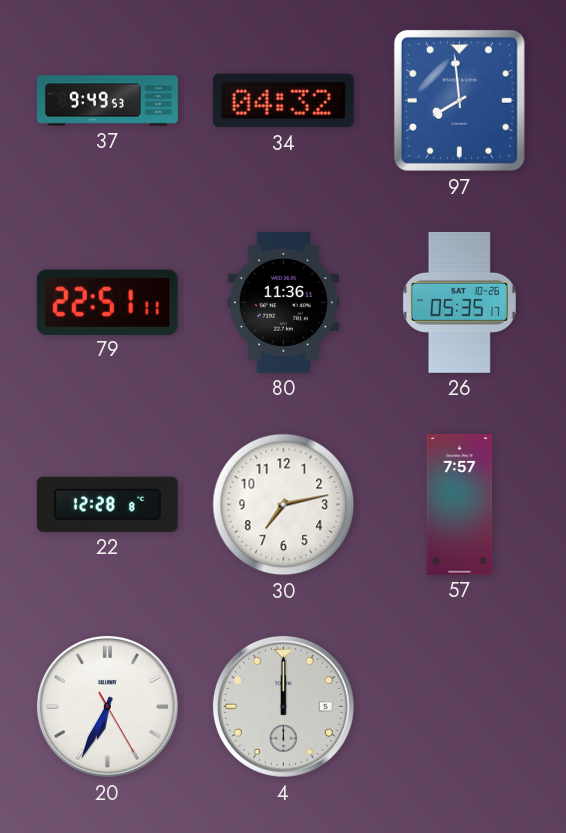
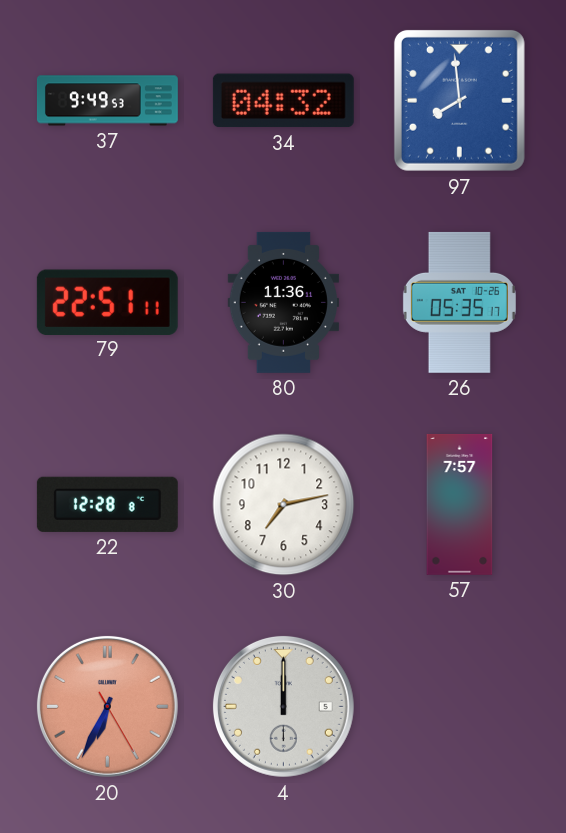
20 dial: white -> salmon (107, 706)
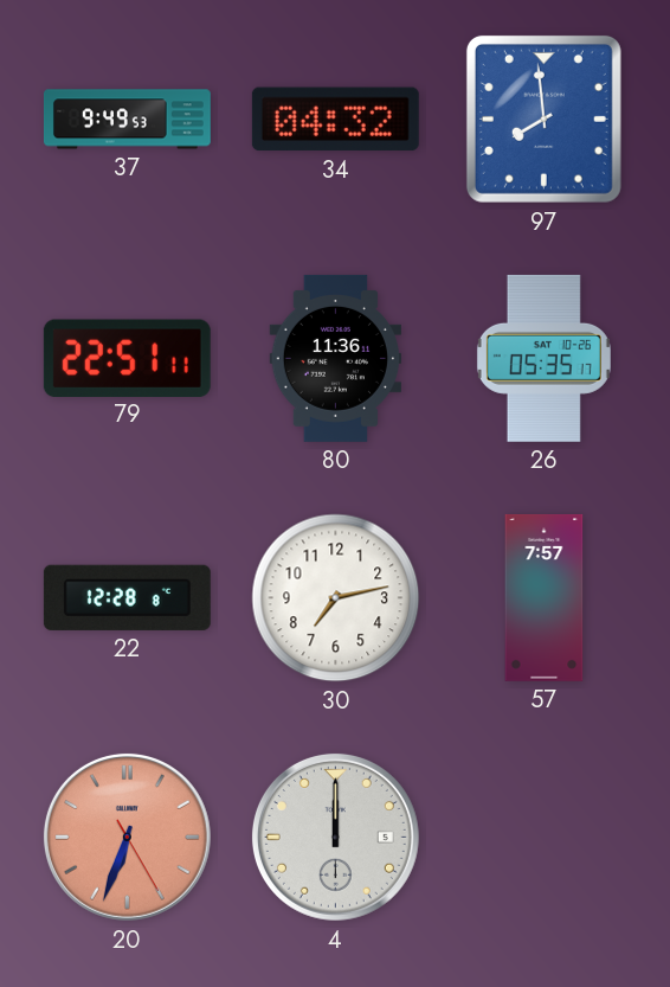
20: 6:34 -> 6:33 (127, 837)
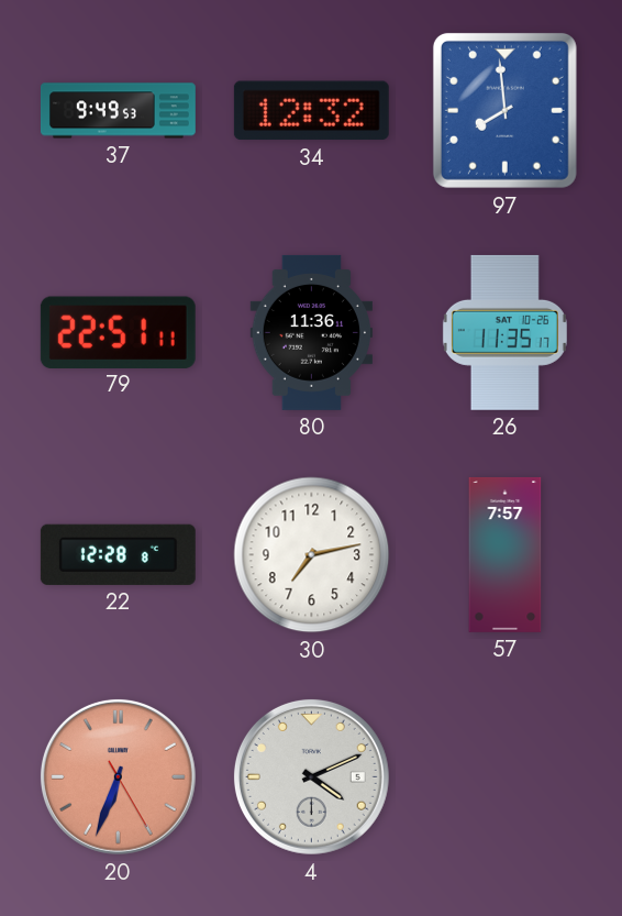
34: 04:32 -> 12:32 (311, 111)
26: 05:35 -> 11:35 (504, 332)
4: 12:00 -> 4:11 (311, 776)
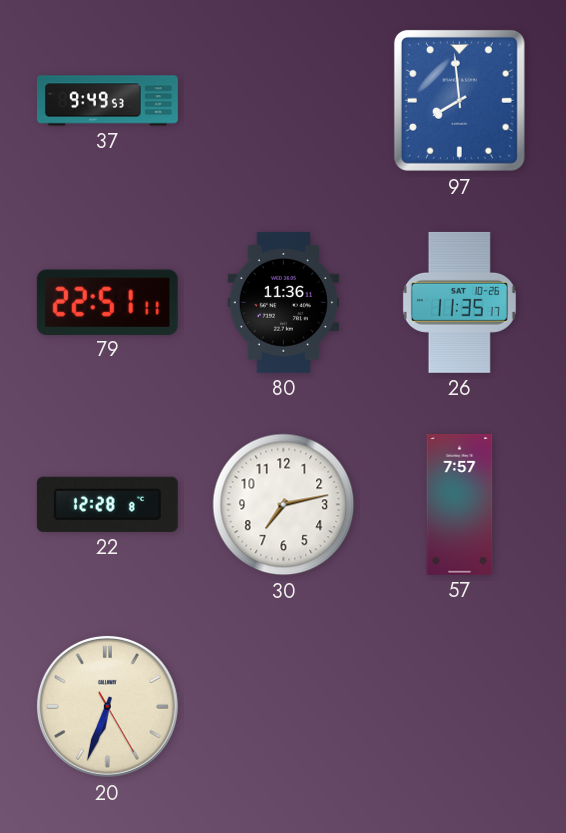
34: 12:32 -> none (311, 111)
20 dial: salmon -> cream (107, 706)
4: 4:11 -> none (311, 776)
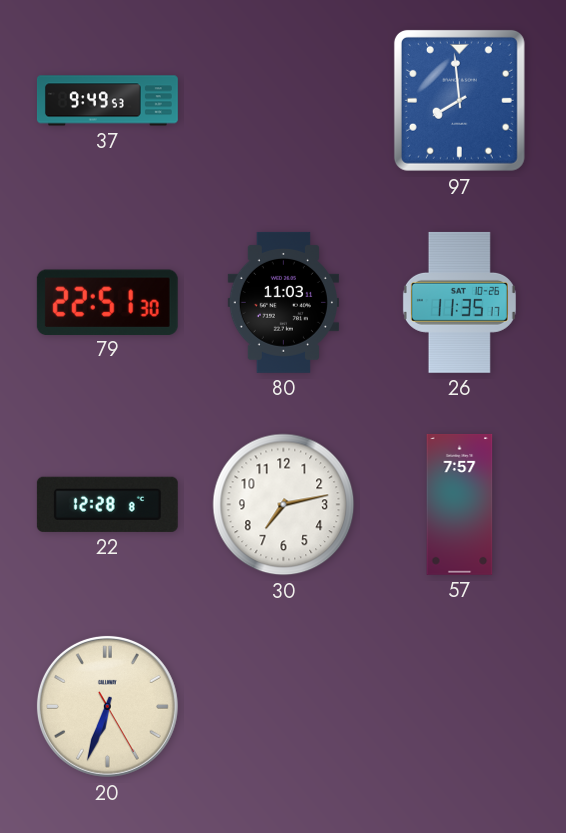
79: 22:51:11 -> 22:51:30 (107, 302)
80: 11:36 -> 11:03 (283, 302)
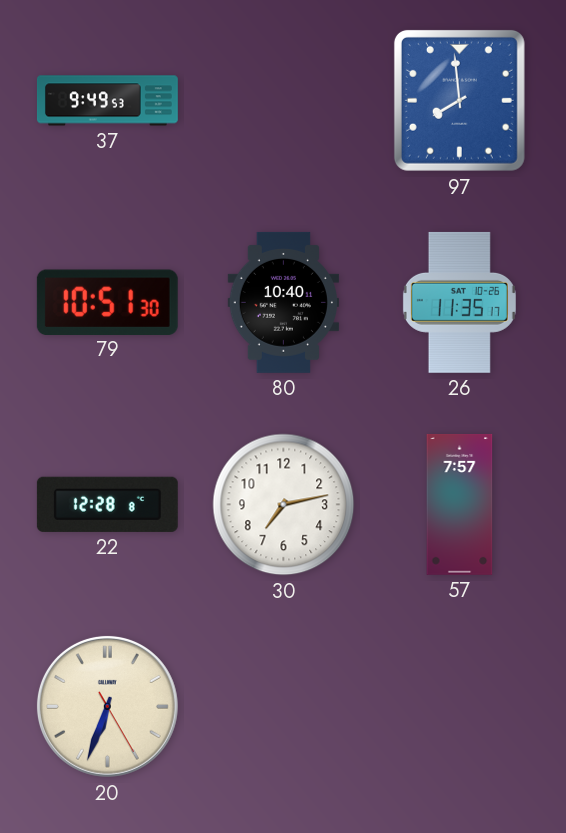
79: 22:51 -> 10:51 (107, 302)
80: 11:03 -> 10:40 (283, 302)
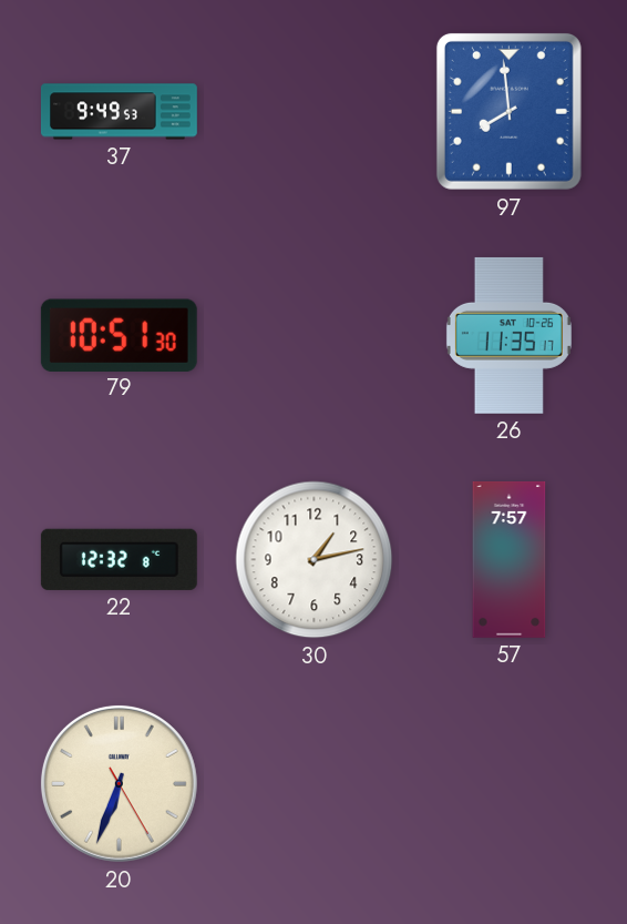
80: 10:40 -> none (283, 302)
22: 12:28 -> 12:32 (119, 559)
30: 7:13 -> 1:13 (315, 560)
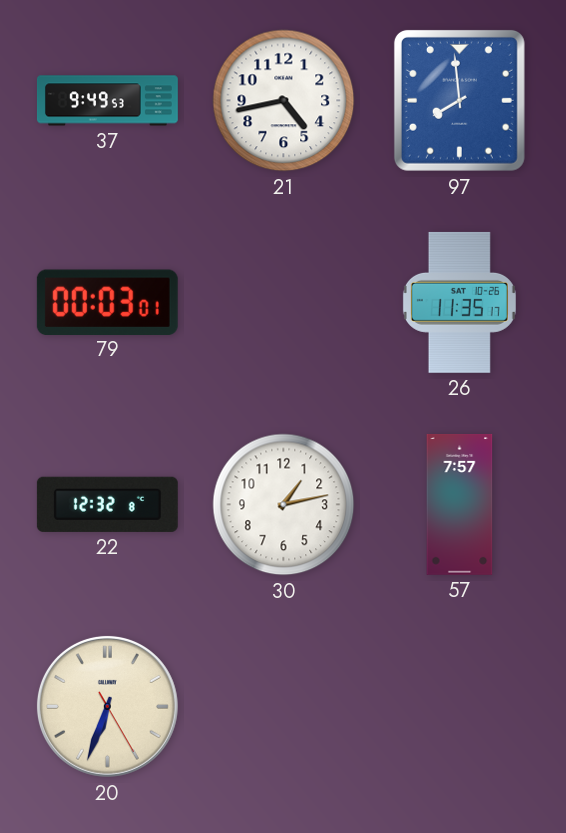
21: none -> 4:43 (284, 101)
79: 10:51 -> 00:03 (107, 302)
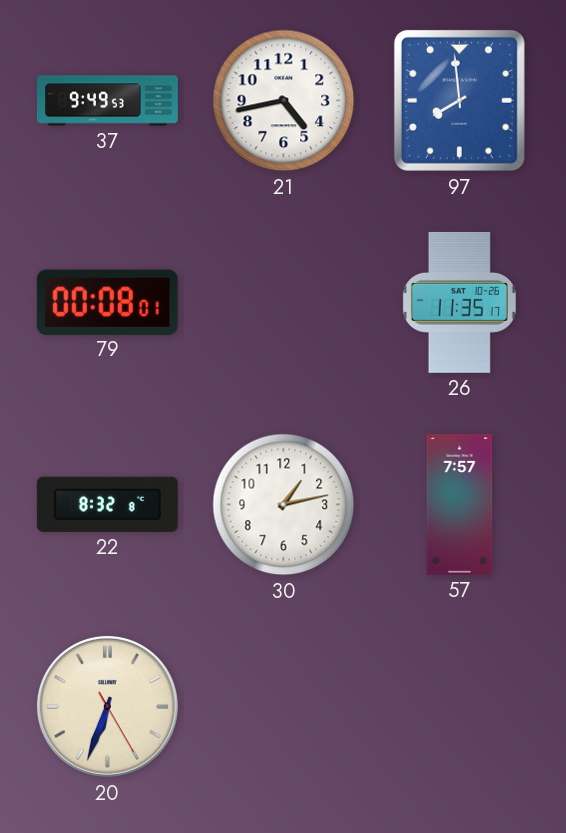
79: 00:03 -> 00:08 (107, 302)
22: 12:32 -> 8:32 (107, 504)
